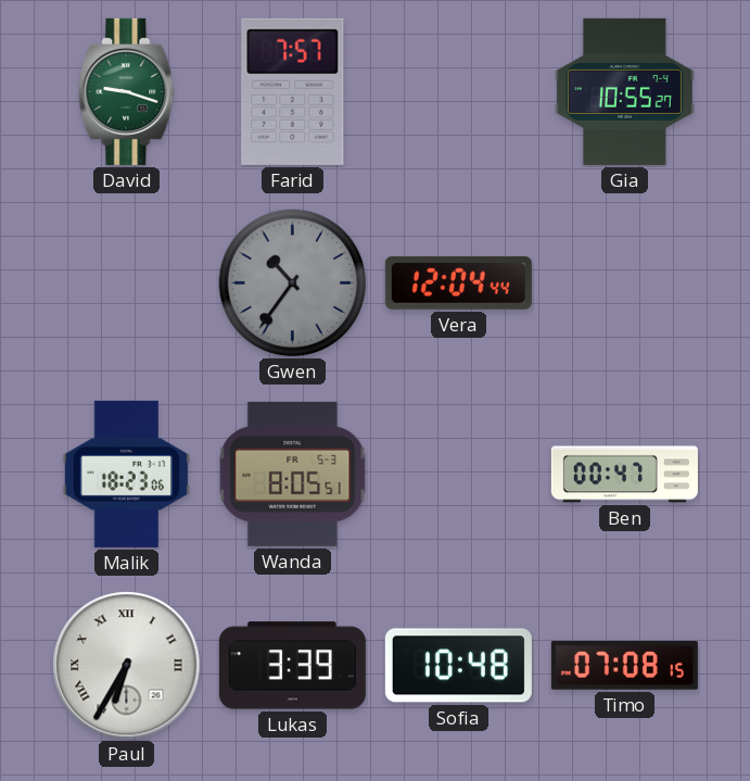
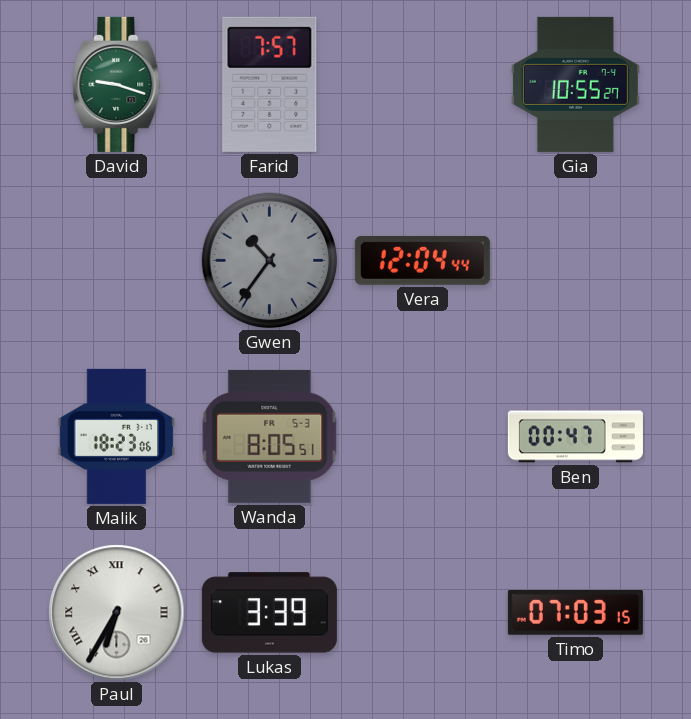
Sofia: 10:48 -> none (458, 666)
Timo: 07:08 -> 07:03 (575, 613)
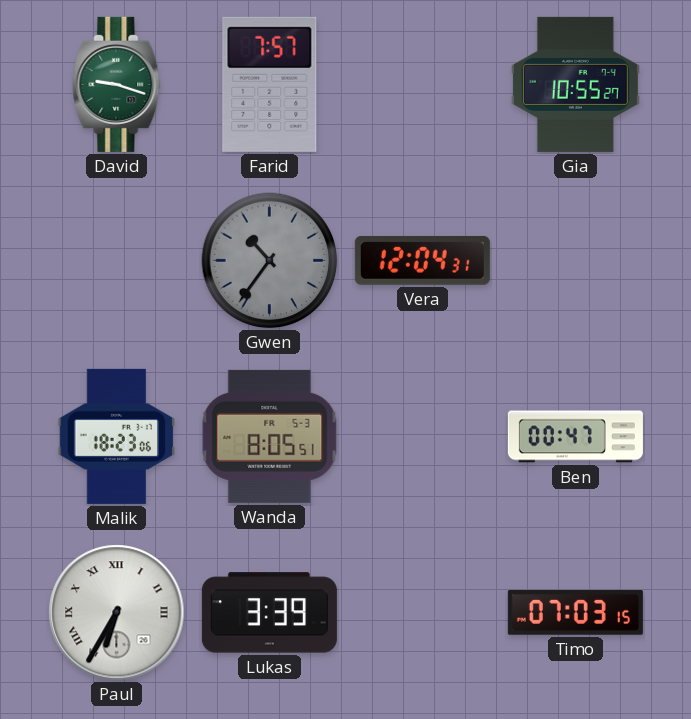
Vera: 12:04:44 -> 12:04:31 (422, 260)
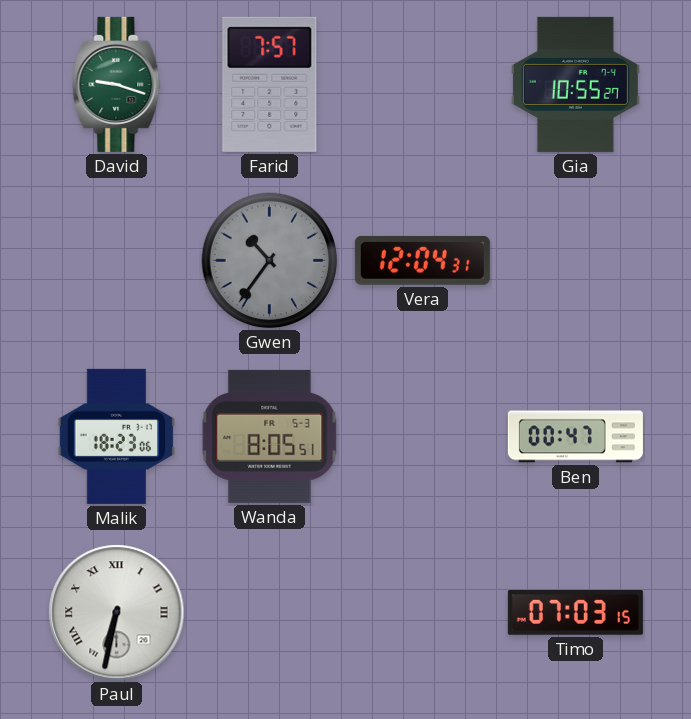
Paul: 6:35 -> 6:32 (117, 613)
Lukas: 3:39 -> none (269, 613)
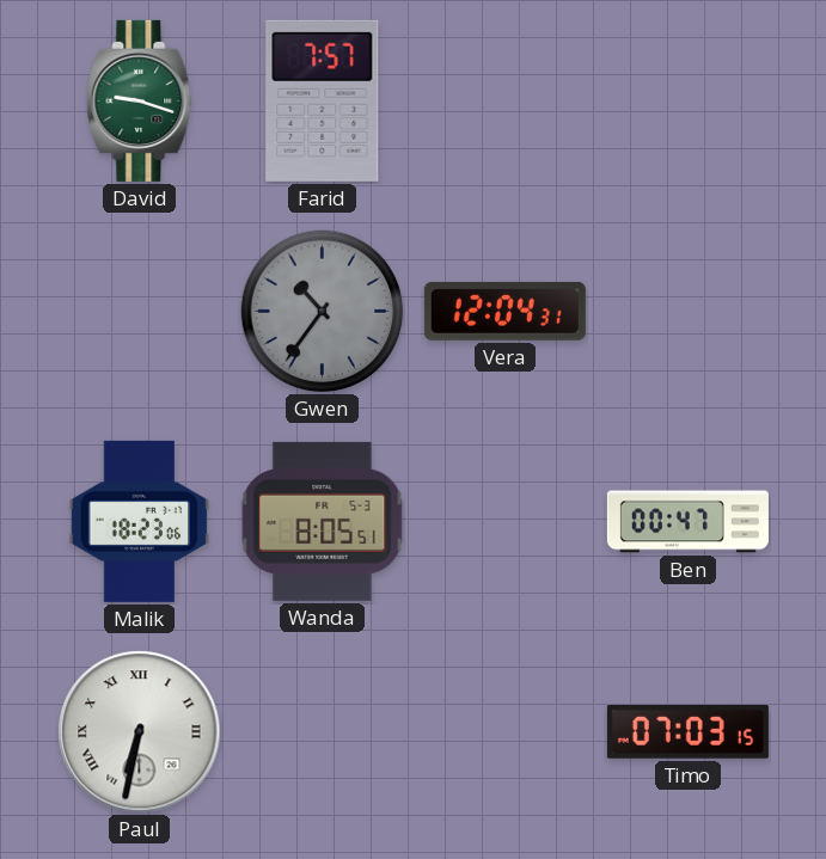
Gia: 10:55 -> none (575, 84)
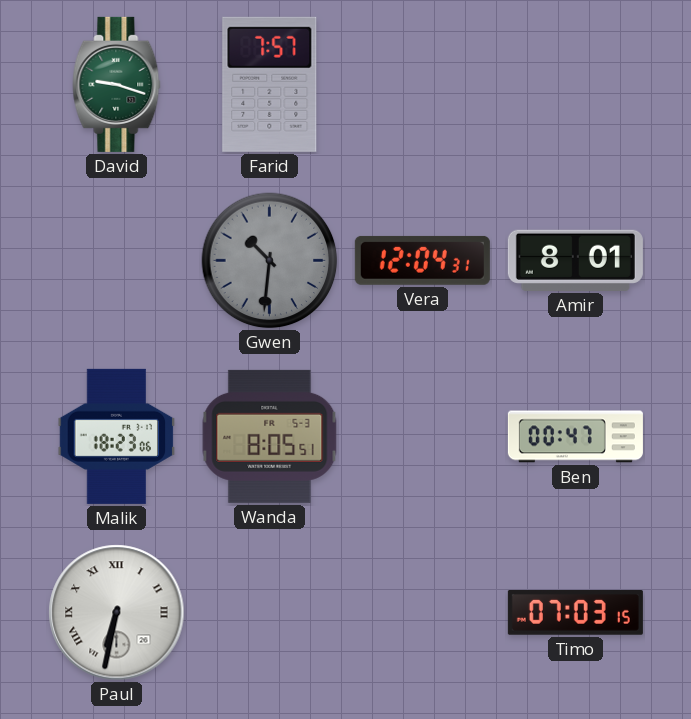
Gwen: 10:36 -> 10:31 (270, 261)
Amir: none -> 8:01 (575, 260)
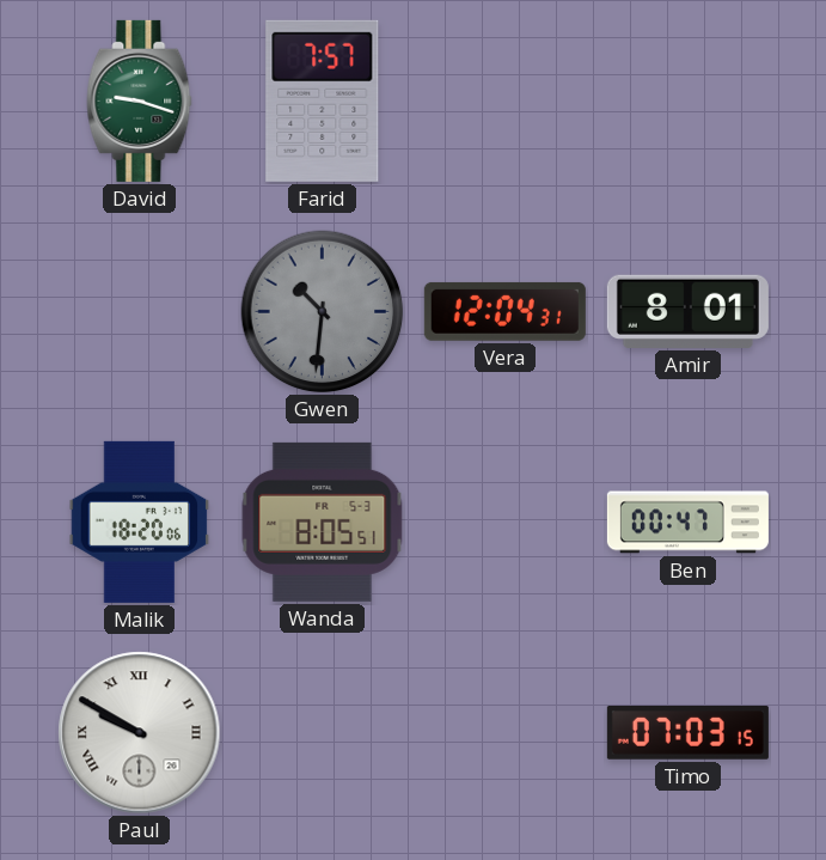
Malik: 18:23 -> 18:20 (140, 522)
Paul: 6:32 -> 9:50 (140, 733)
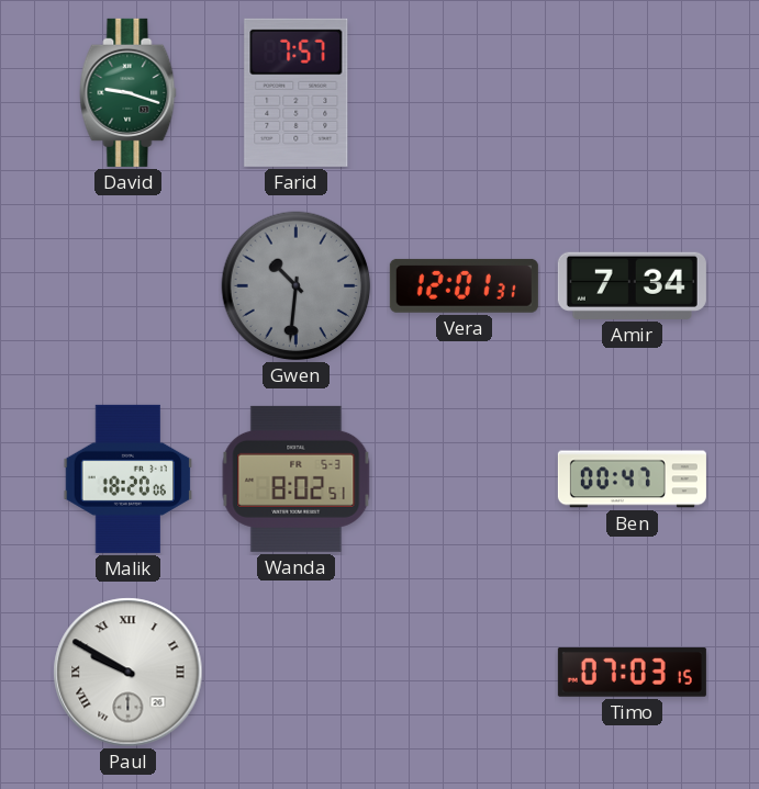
Vera: 12:04 -> 12:01 (464, 285)
Amir: 8:01 -> 7:34 (632, 285)
Wanda: 8:05 -> 8:02 (297, 478)
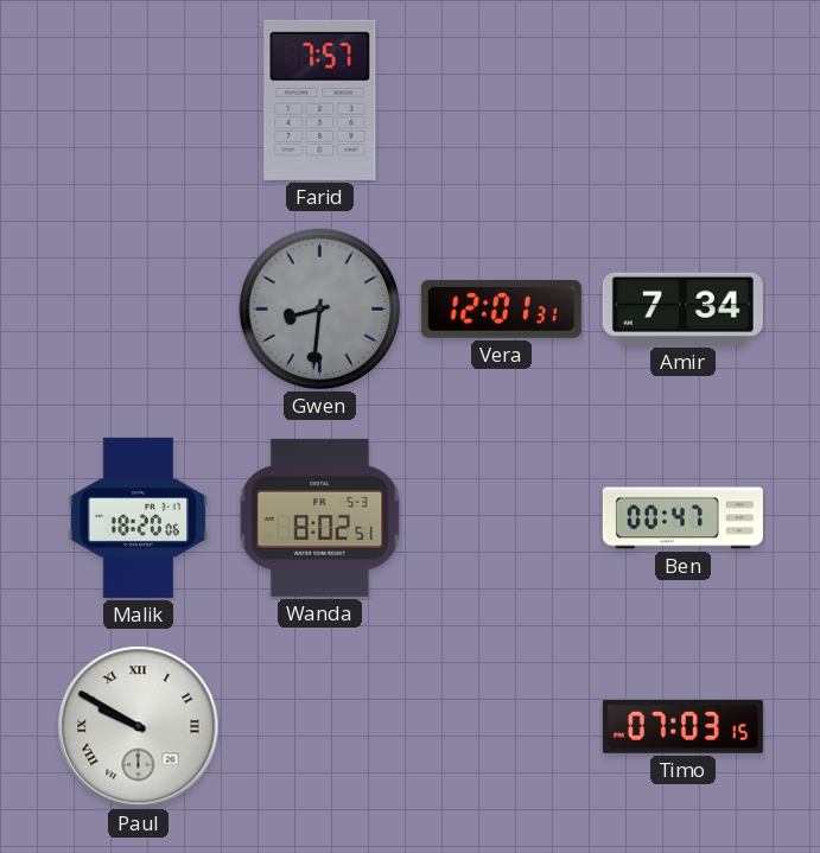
David: 9:18 -> none (129, 92)
Gwen: 10:31 -> 8:31 (320, 310)
